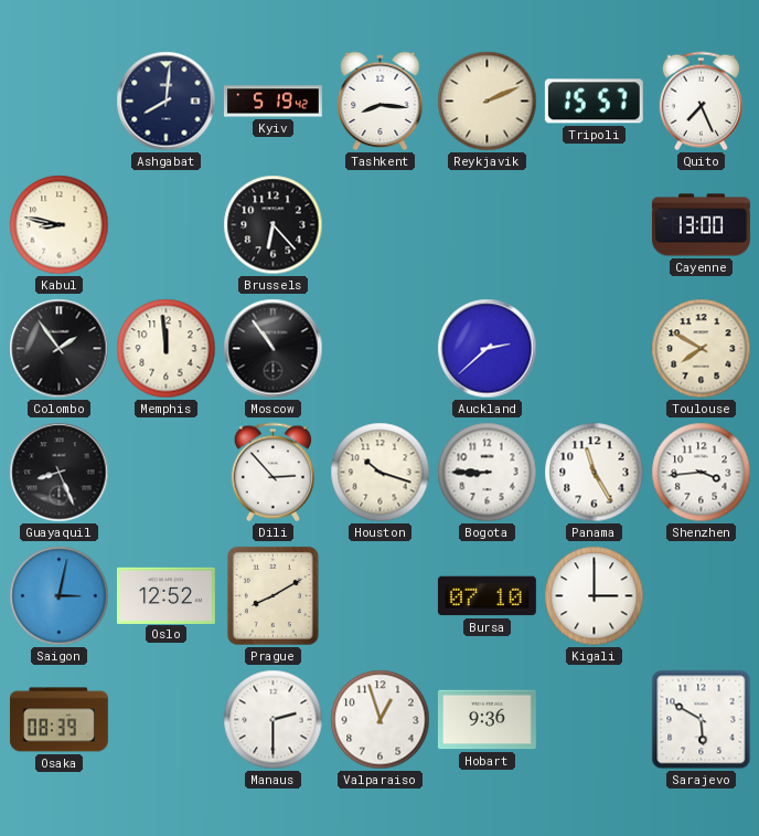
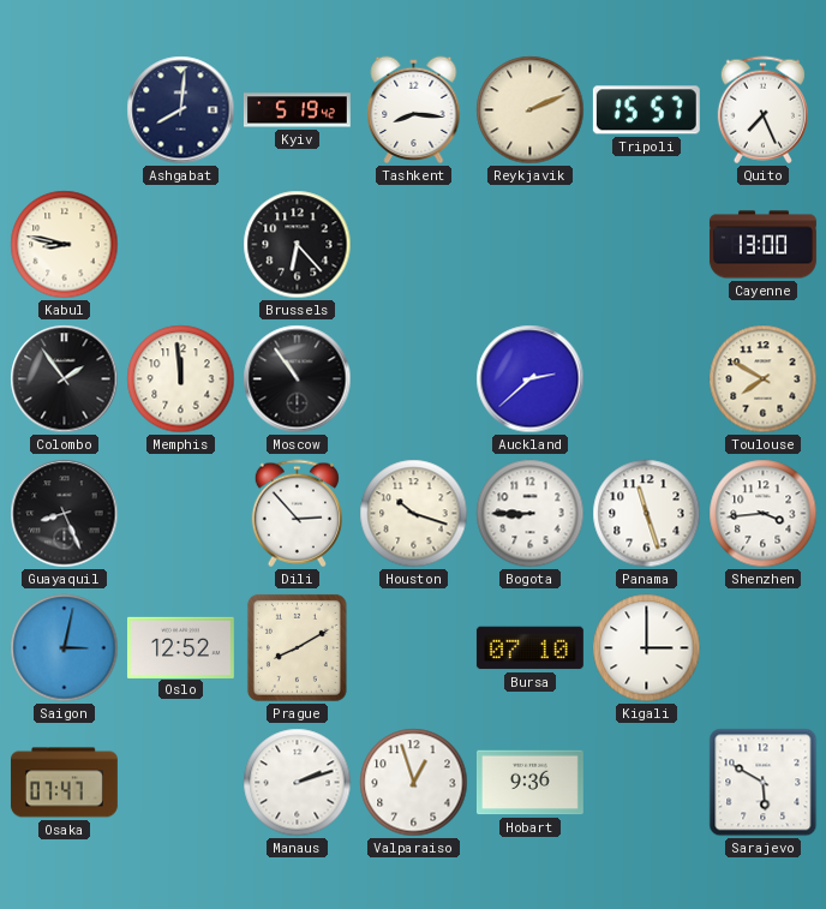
Panama: 11:25 -> 11:27 (647, 514)
Osaka: 08:39 -> 07:47 (64, 783)
Manaus: 2:30 -> 2:12 (298, 783)
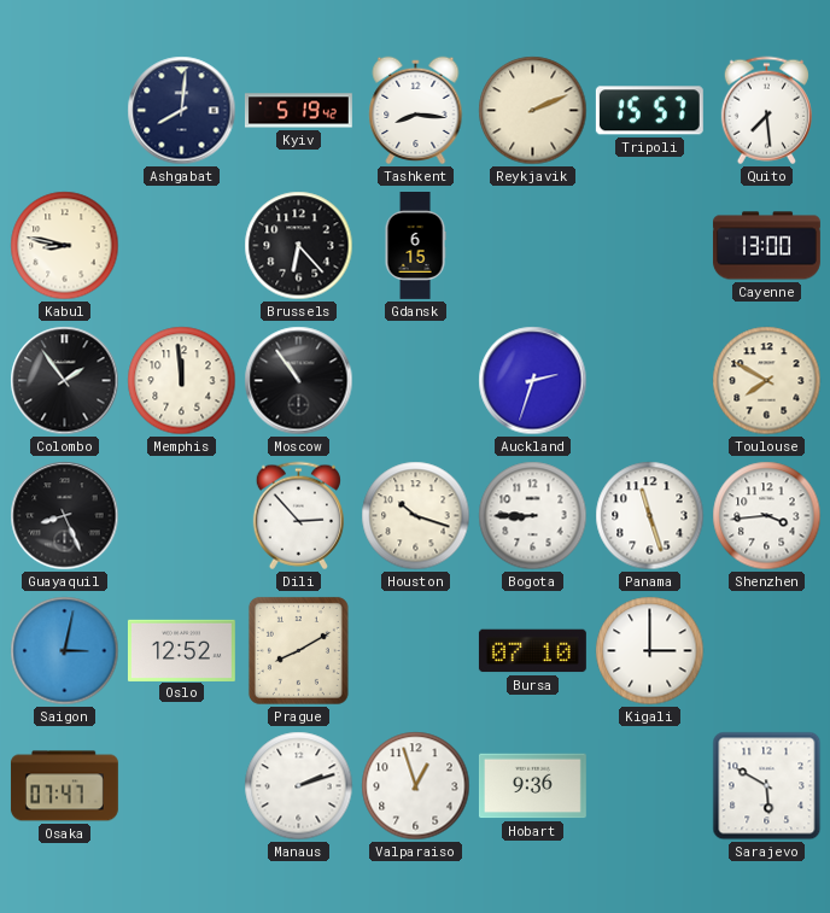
Quito: 7:26 -> 7:29 (766, 111)
Gdansk: none -> 6:15 (415, 246)
Auckland: 2:38 -> 2:33 (533, 381)
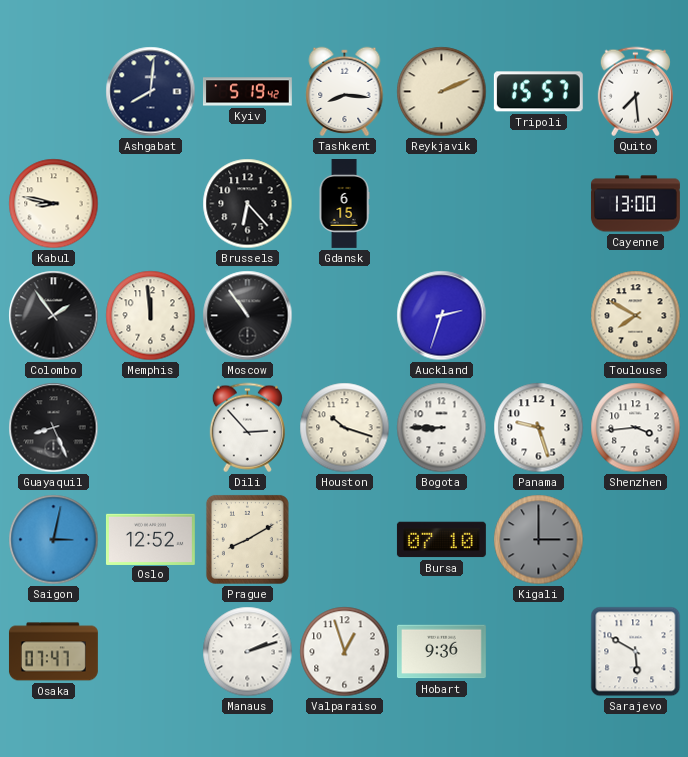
Panama: 11:27 -> 9:27 (539, 428)
Kigali dial: white -> grey (539, 540)
